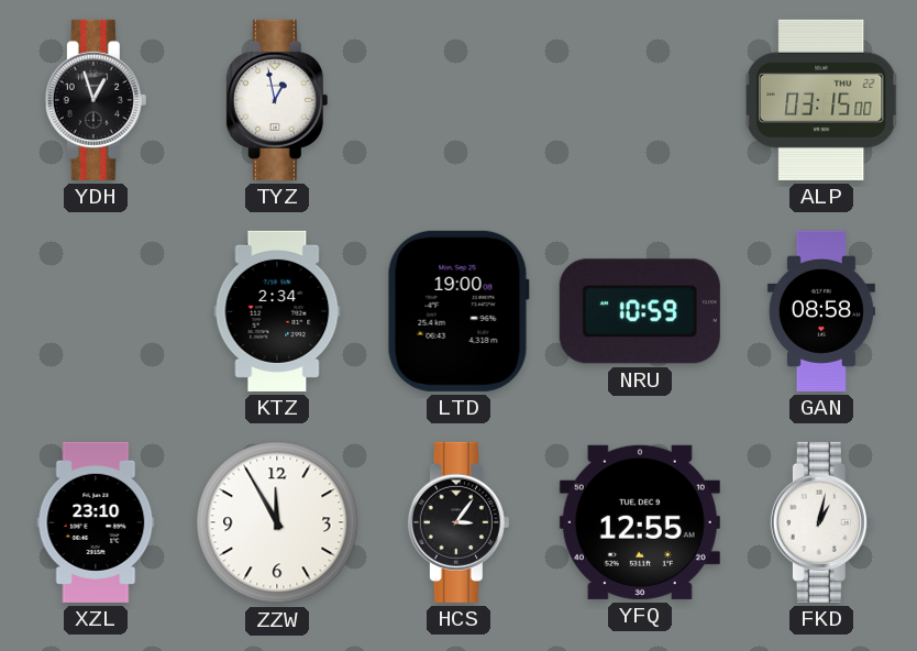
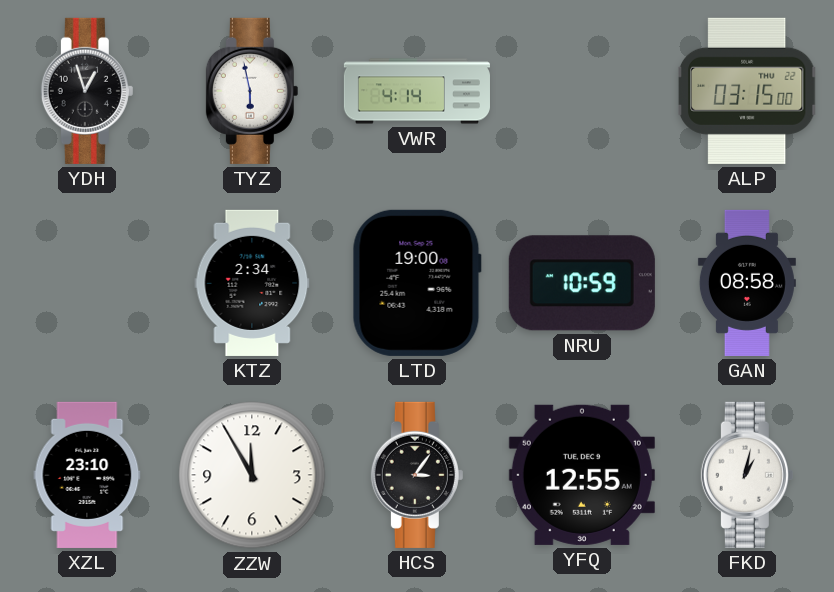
TYZ: 12:58 -> 5:58 (252, 91)
VWR: none -> 4:14 (417, 91)
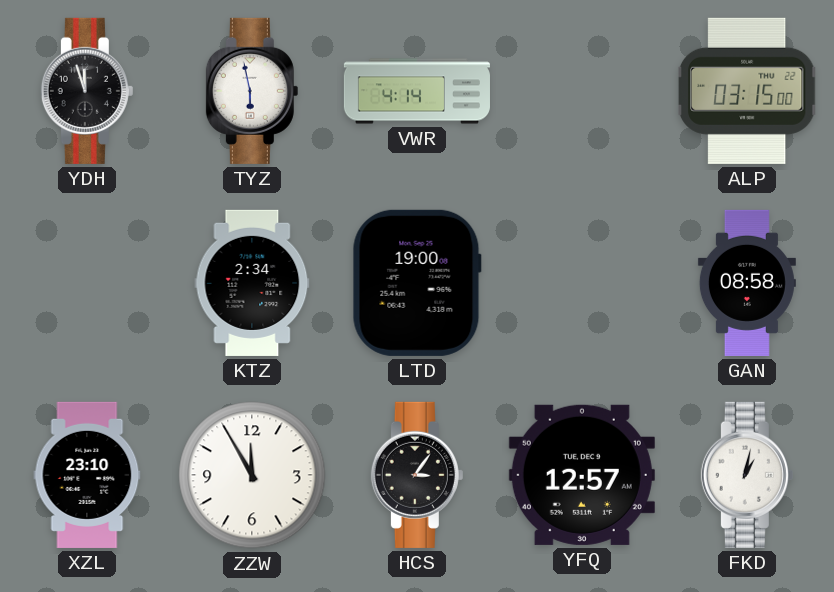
YDH: 12:57 -> 11:57 (87, 91)
NRU: 10:59 -> none (582, 283)
YFQ: 12:55 -> 12:57 (582, 475)
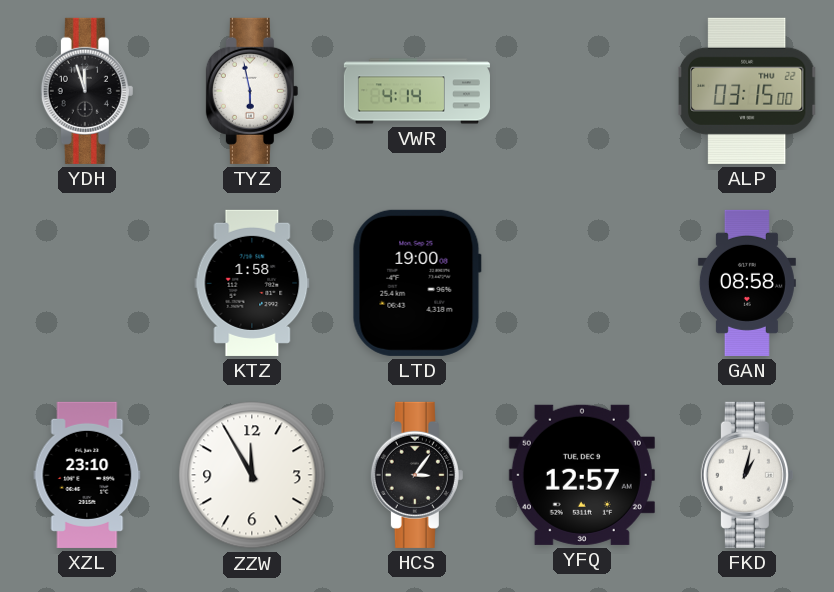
KTZ: 2:34 -> 1:58 (252, 283)
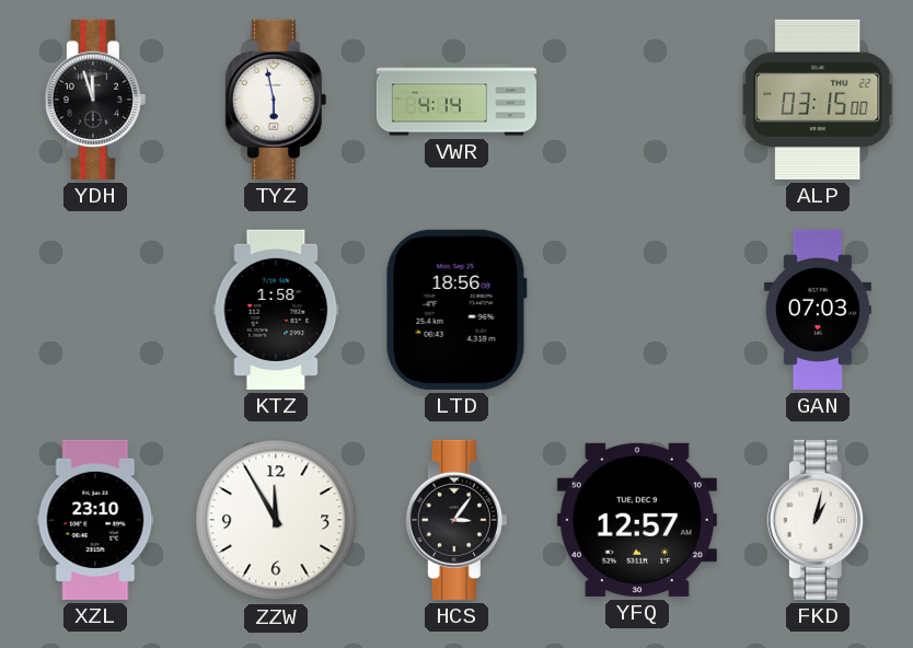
LTD: 19:00 -> 18:56 (457, 310)
GAN: 08:58 -> 07:03 (818, 310)
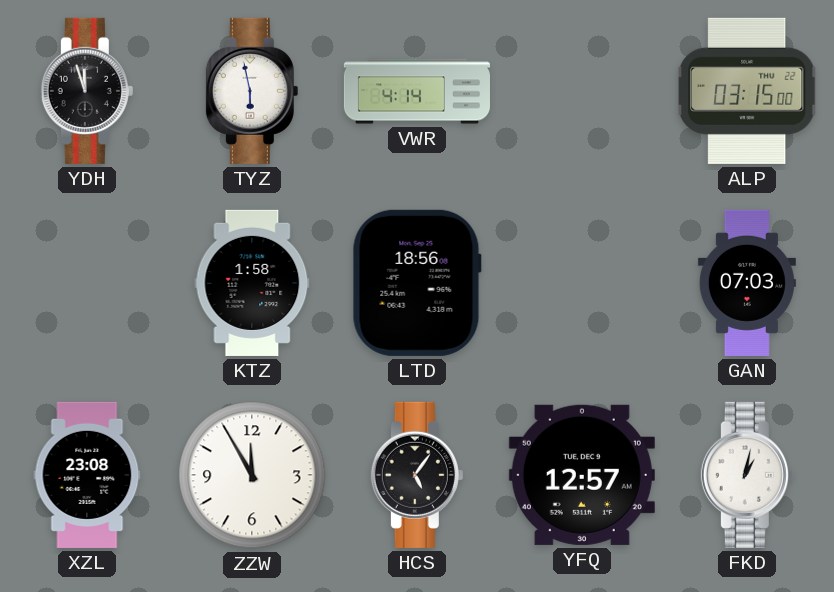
XZL: 23:10 -> 23:08 (87, 475)
HCS: 3:06 -> 5:06 (417, 475)
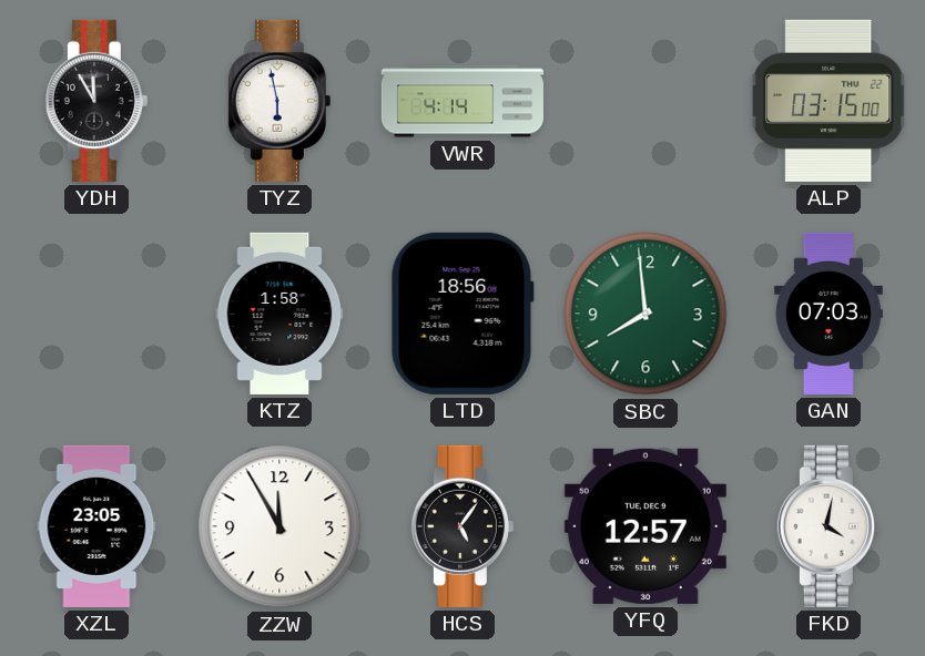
YDH: 11:57 -> 11:55 (96, 101)
SBC: none -> 7:59 (646, 314)
XZL: 23:08 -> 23:05 (96, 526)
FKD: 1:02 -> 4:02 (829, 526)
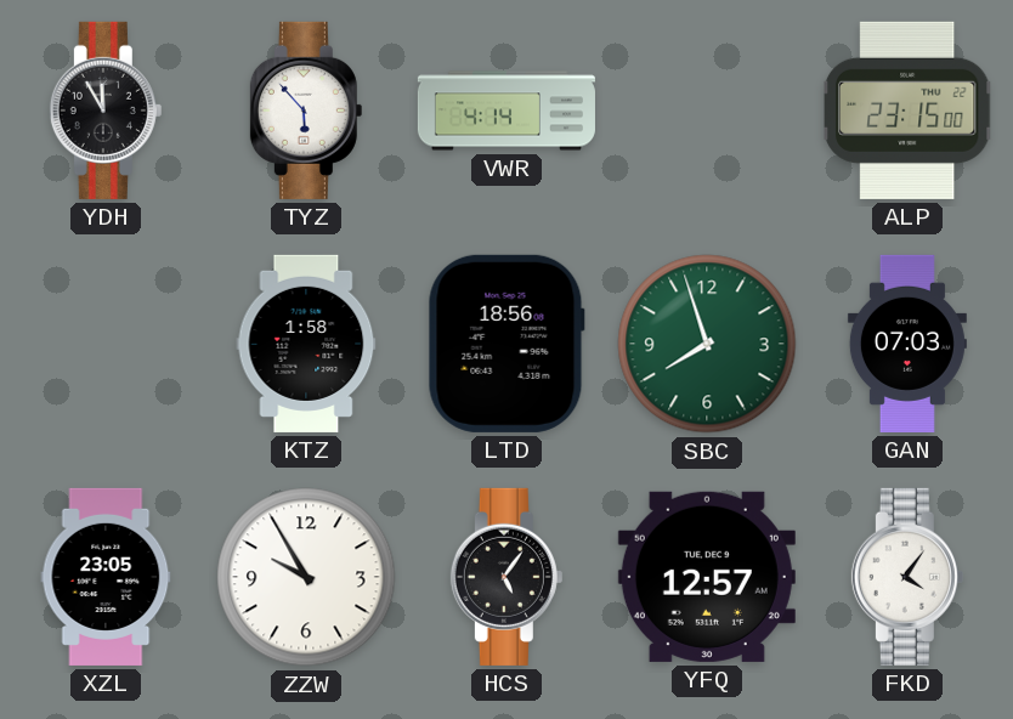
TYZ: 5:58 -> 5:53 (306, 111)
ALP: 03:15 -> 23:15 (907, 111)
SBC: 7:59 -> 7:57 (707, 344)
ZZW: 11:55 -> 9:55 (306, 577)
FKD: 4:02 -> 4:06 (907, 577)
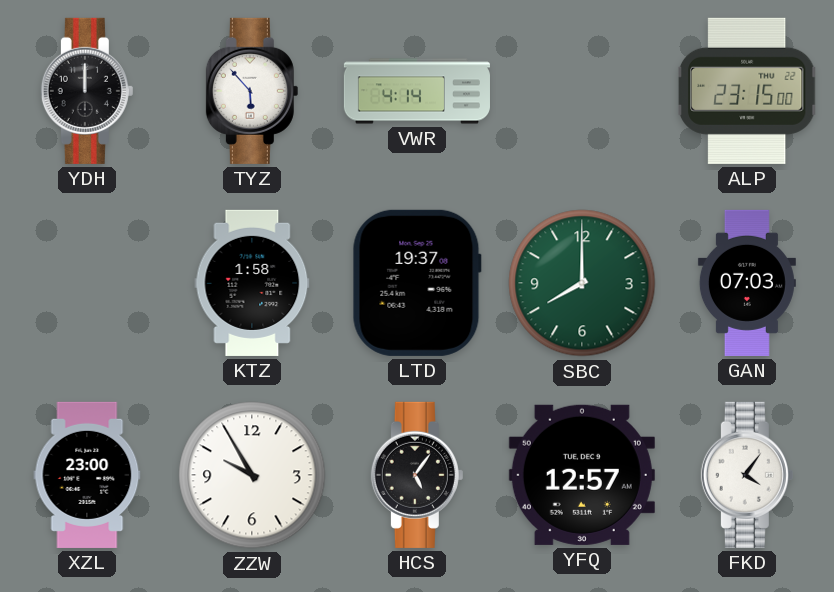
YDH: 11:55 -> 12:00 (87, 91)
LTD: 18:56 -> 19:37 (417, 283)
SBC: 7:57 -> 8:00 (582, 283)
XZL: 23:05 -> 23:00 (87, 475)
